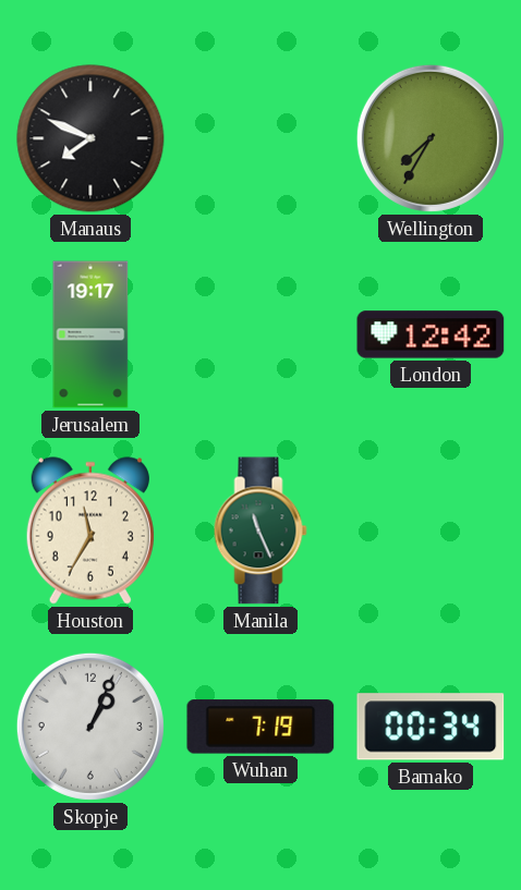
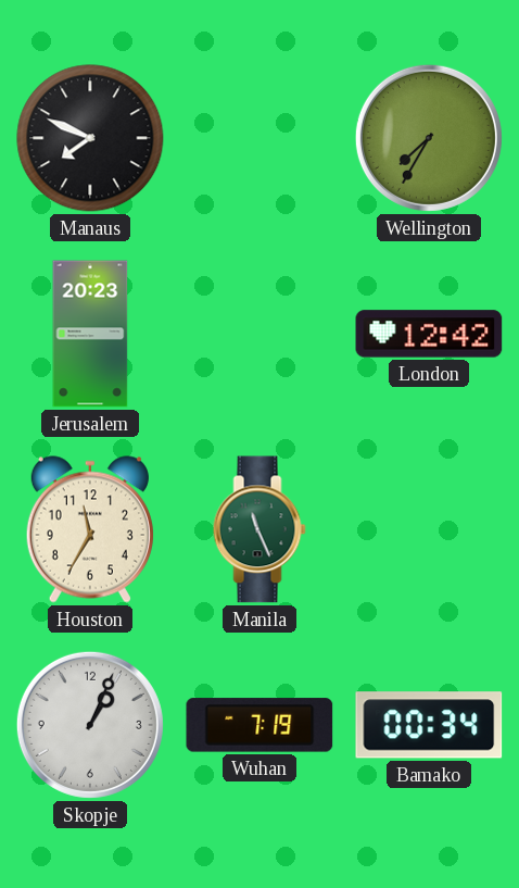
Jerusalem: 19:17 -> 20:23 (90, 334)
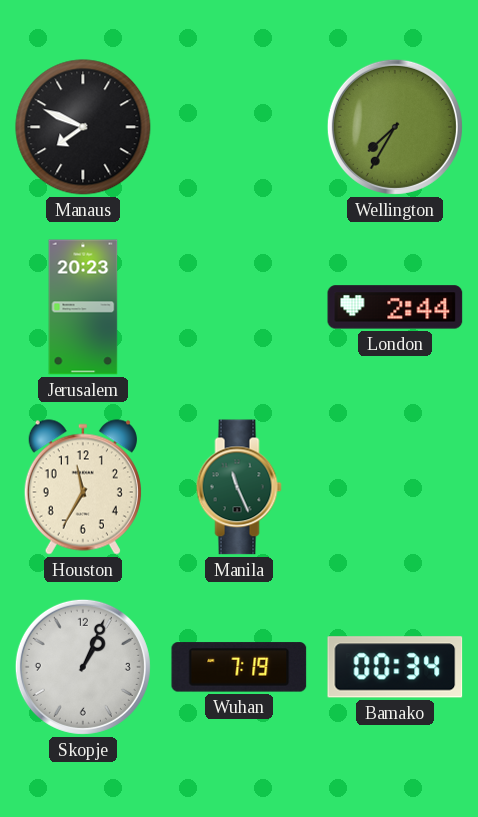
London: 12:42 -> 2:44 (395, 307)
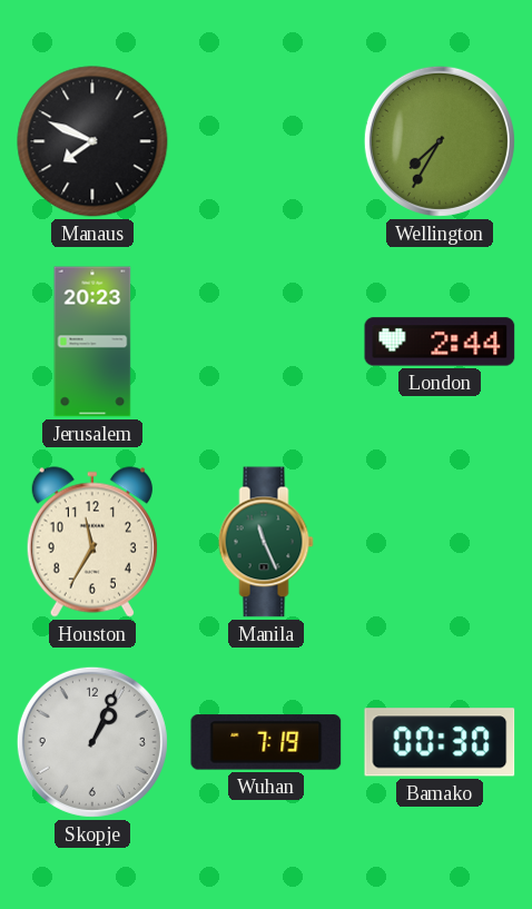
Bamako: 00:34 -> 00:30 (440, 742)
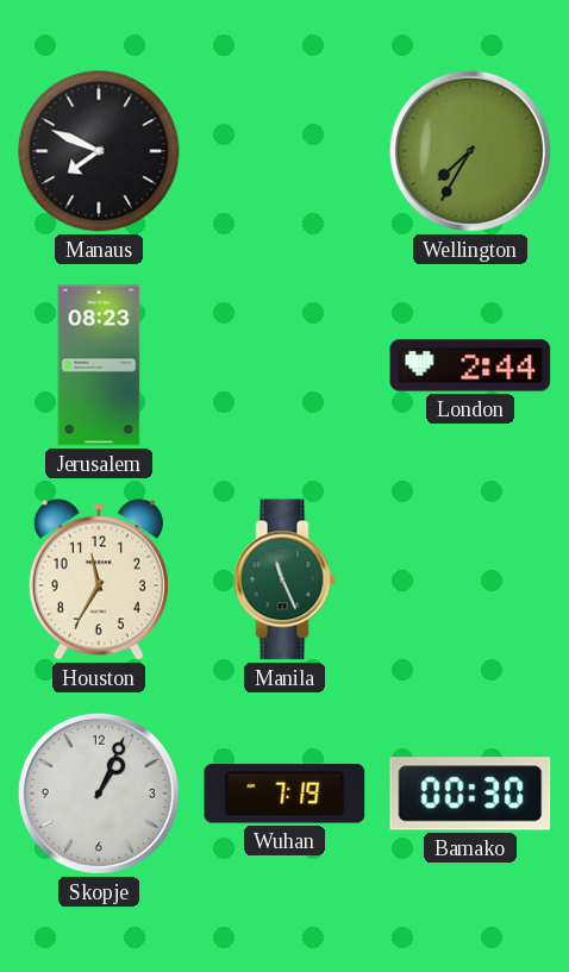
Jerusalem: 20:23 -> 08:23 (99, 365)
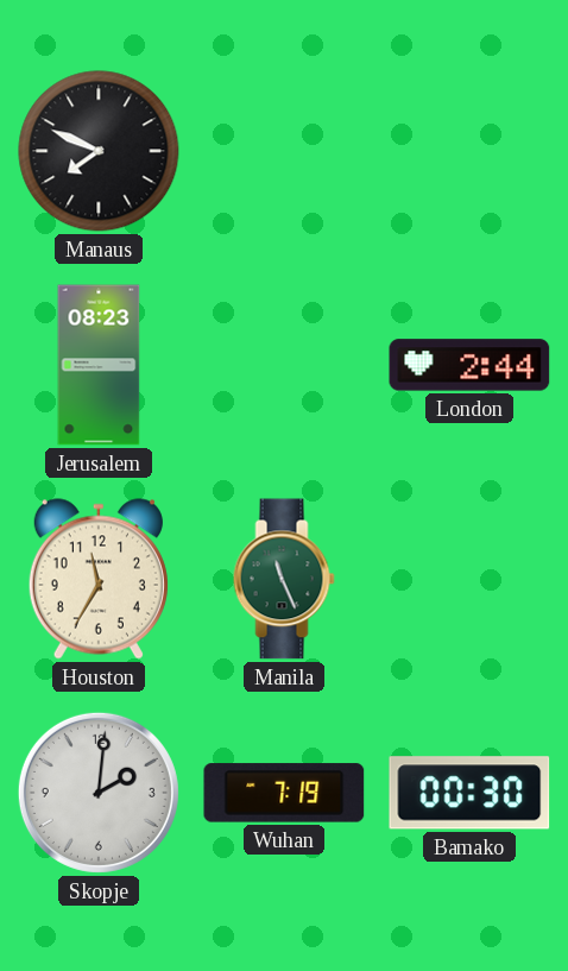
Wellington: 7:35 -> none (470, 151)
Skopje: 1:04 -> 2:01 (99, 793)
